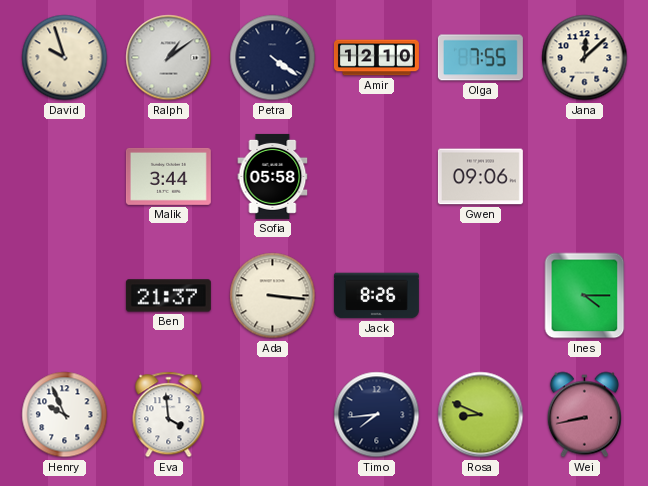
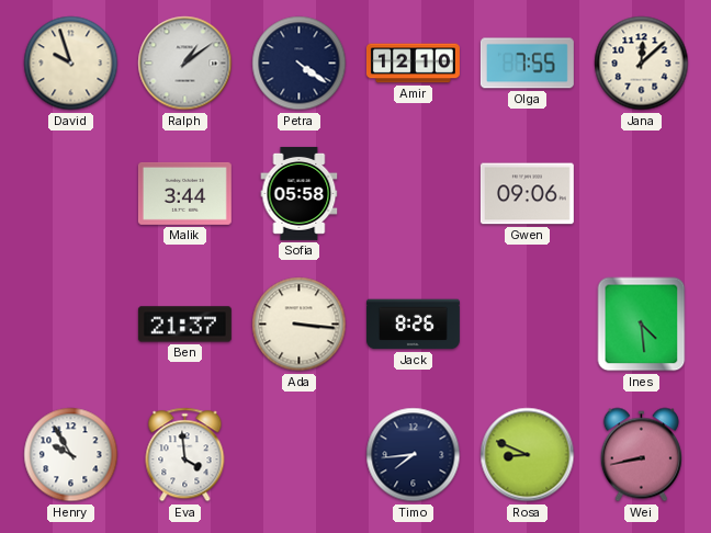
Ines: 4:15 -> 4:29 (642, 325)
Henry: 9:56 -> 9:55 (71, 455)
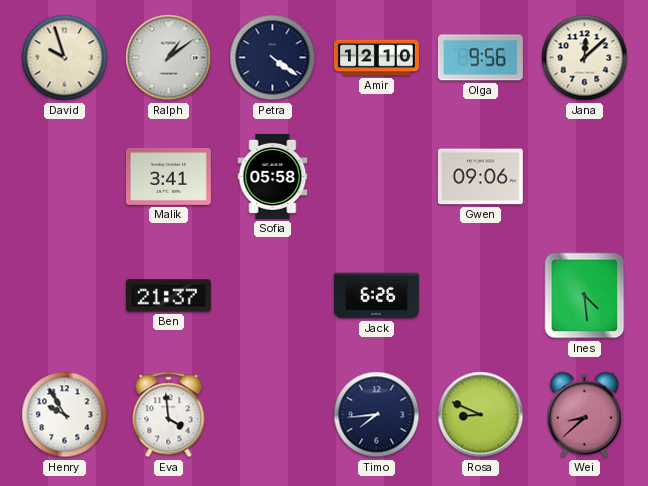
Olga: 7:55 -> 9:56 (480, 58)
Malik: 3:44 -> 3:41 (168, 176)
Ada: 3:16 -> none (300, 325)
Jack: 8:26 -> 6:26 (376, 296)
Wei: 8:43 -> 8:38 (584, 415)
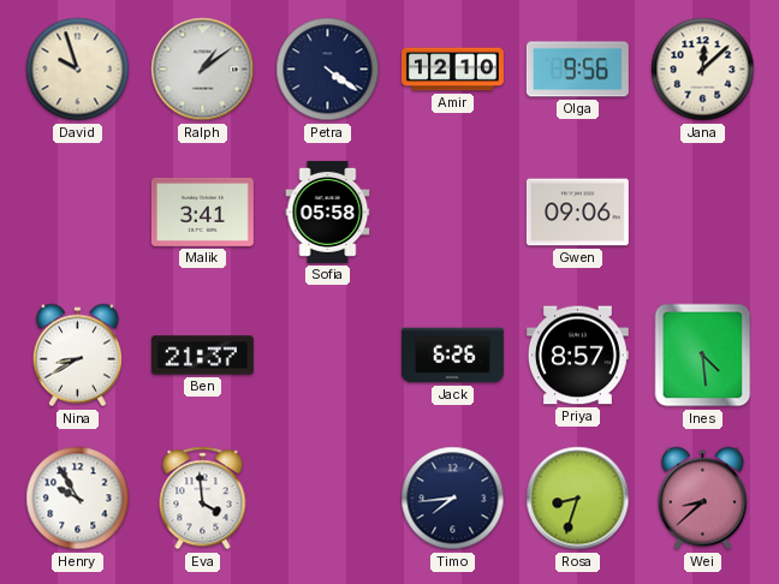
Nina: none -> 8:40 (77, 356)
Priya: none -> 8:57 (577, 356)
Rosa: 8:49 -> 8:33 (578, 499)
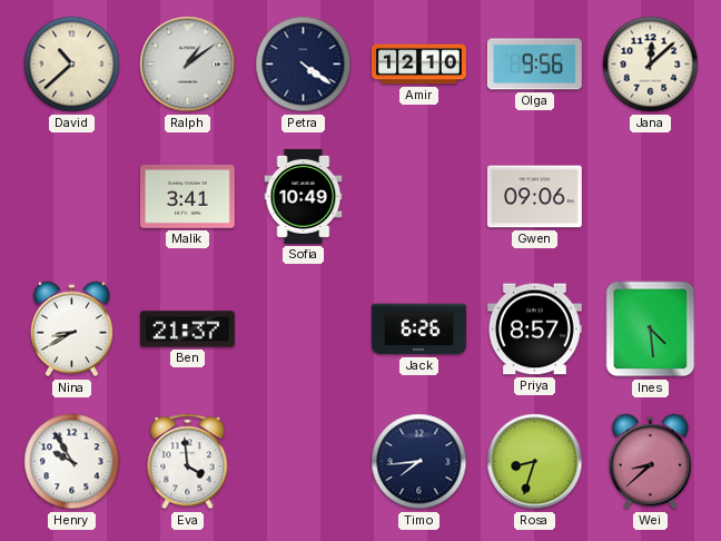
David: 9:57 -> 10:38 (72, 65)
Sofia: 05:58 -> 10:49 (304, 196)
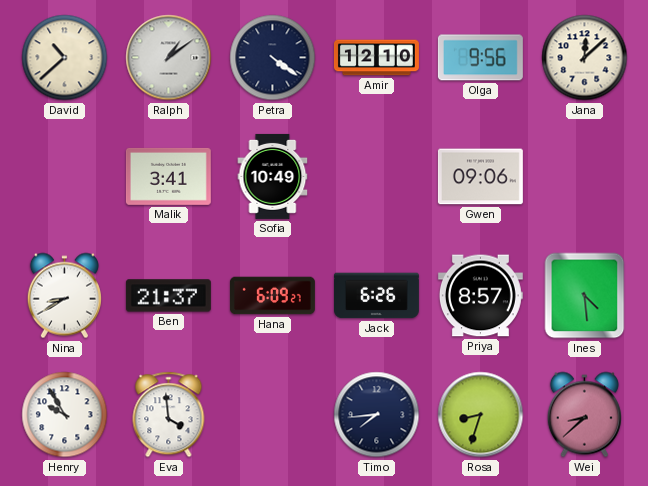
Hana: none -> 6:09 (272, 296)
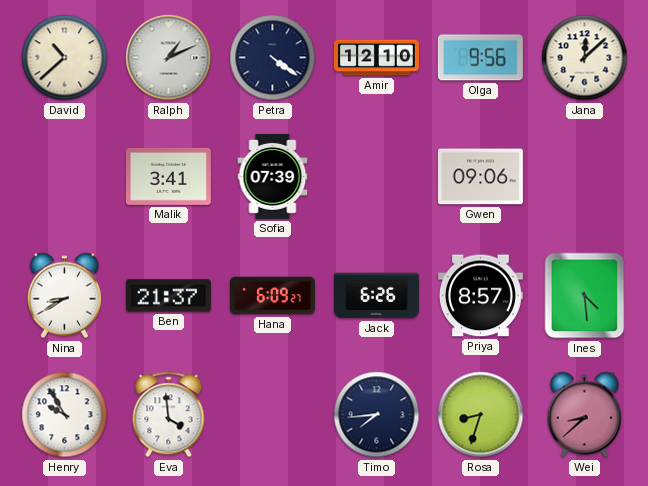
Ralph: 1:09 -> 1:11 (169, 58)
Sofia: 10:49 -> 07:39 (273, 176)
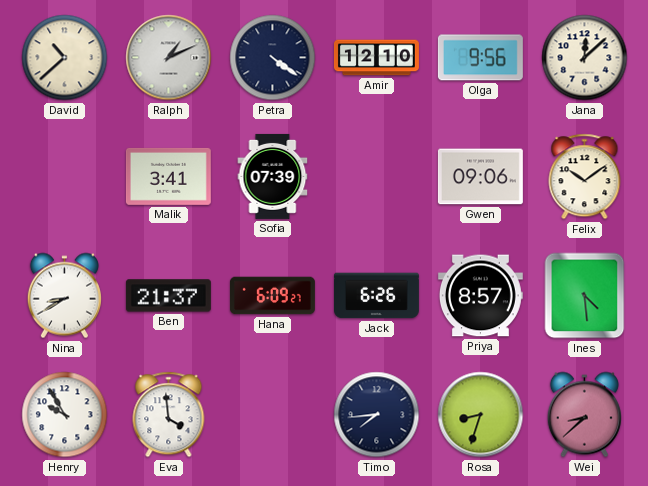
Felix: none -> 10:09 (585, 177)
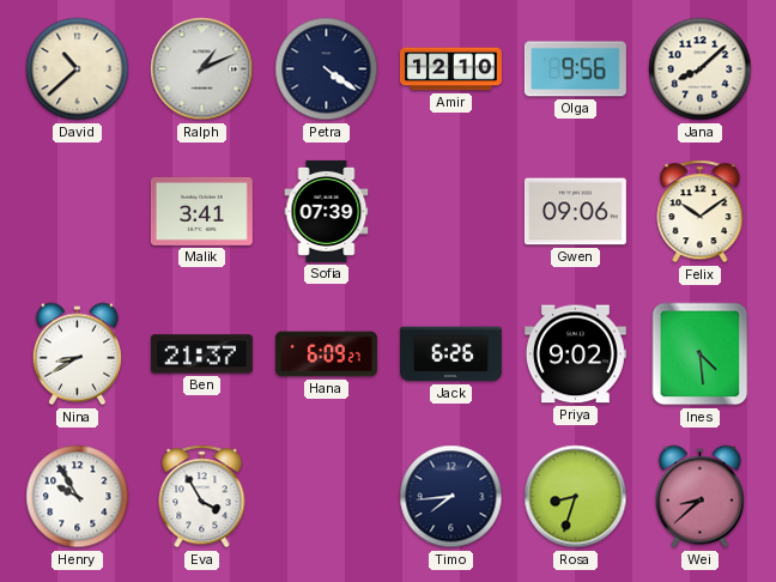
Jana: 12:08 -> 8:08 (701, 69)
Priya: 8:57 -> 9:02 (575, 354)
Eva: 3:59 -> 3:55 (202, 497)
